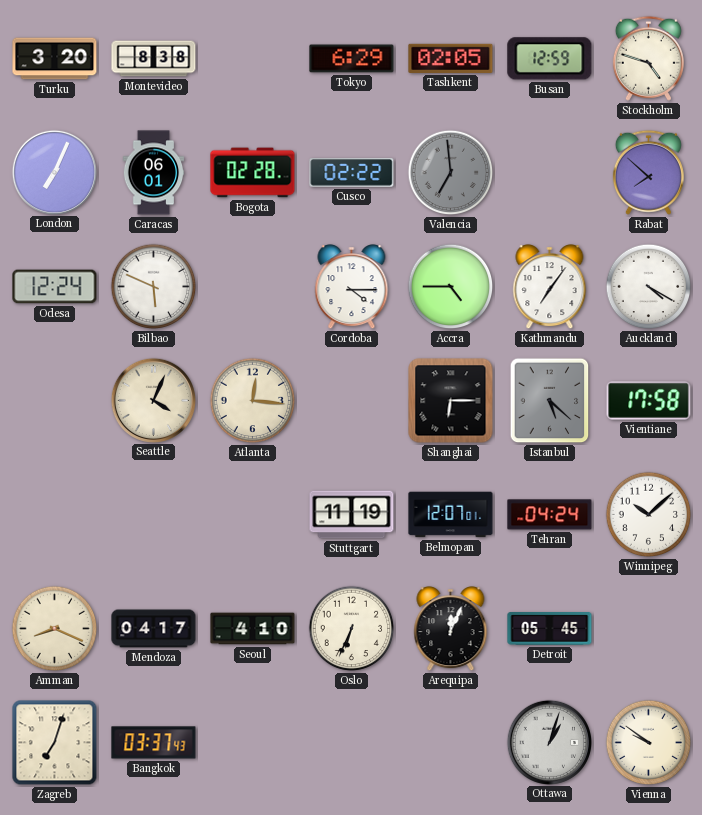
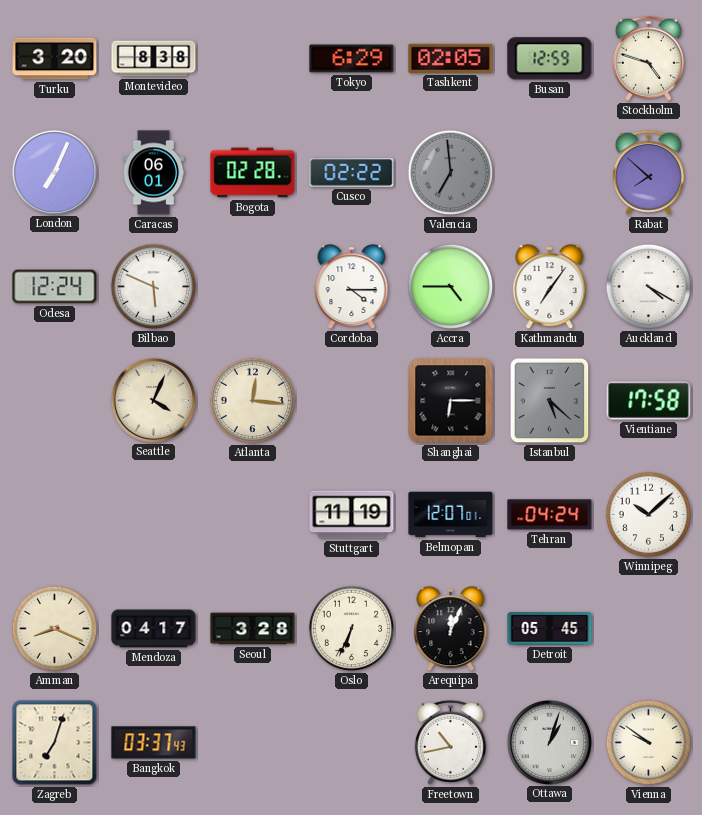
Seoul: 4:10 -> 3:28 (253, 629)
Freetown: none -> 10:43 (450, 742)
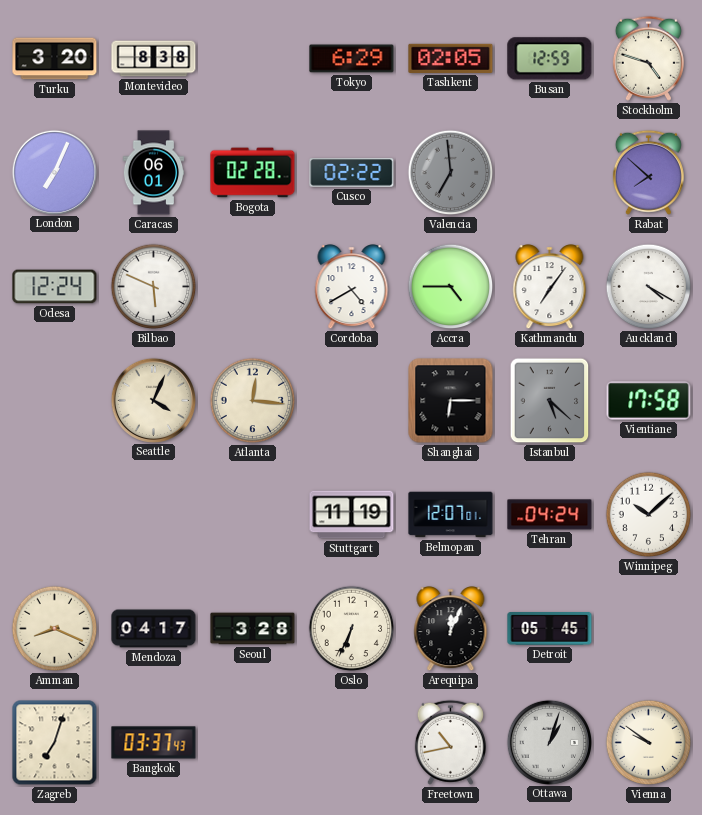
Cordoba: 4:15 -> 4:40 (352, 287)
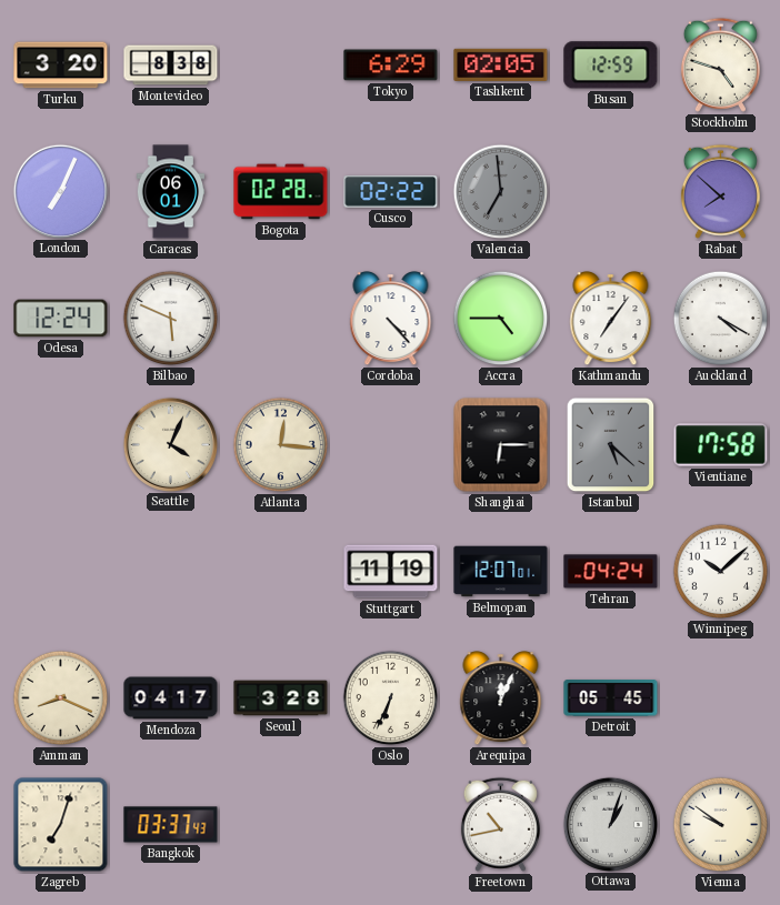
Cordoba: 4:40 -> 4:23 (391, 319)
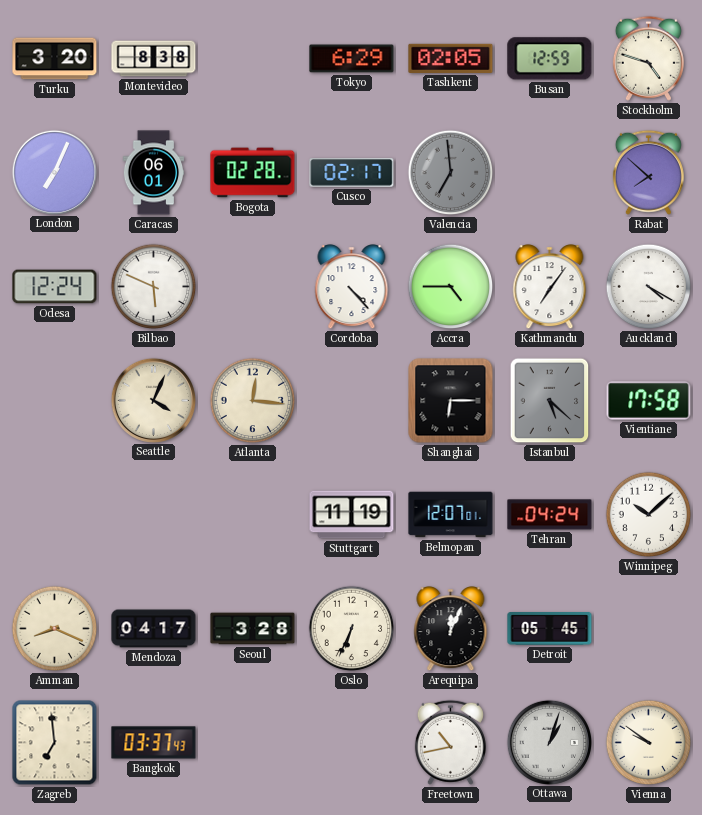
Cusco: 02:22 -> 02:17 (352, 173)
Zagreb: 7:03 -> 6:59 (55, 743)
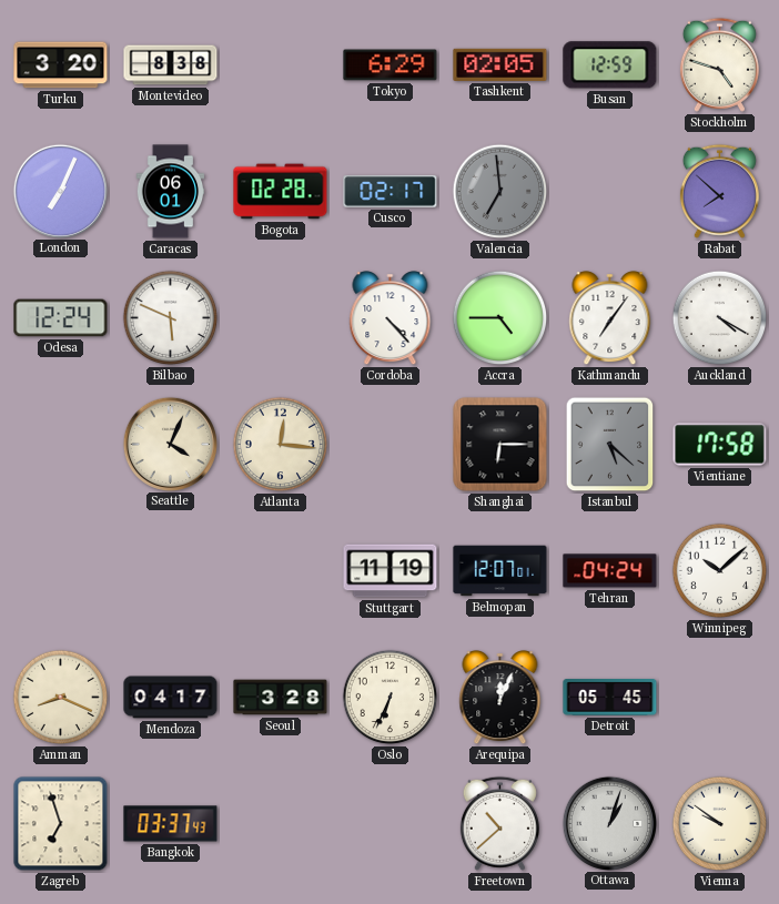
Zagreb: 6:59 -> 6:57 (61, 824)
Freetown: 10:43 -> 10:38 (499, 823)
